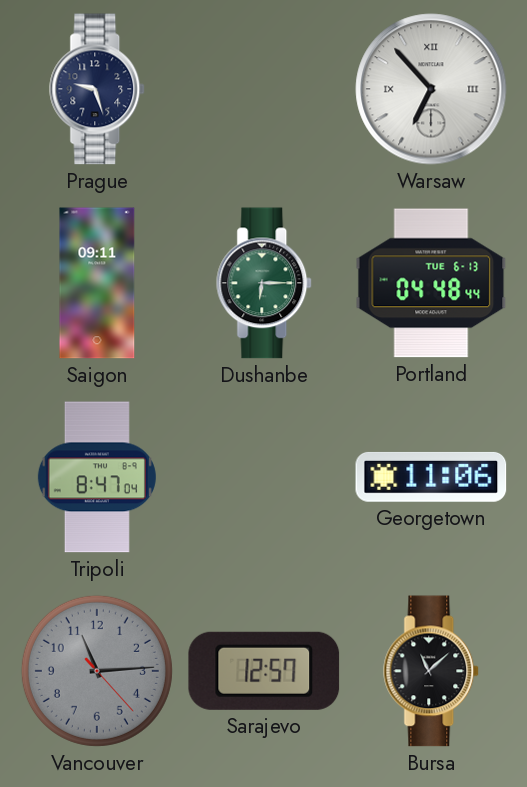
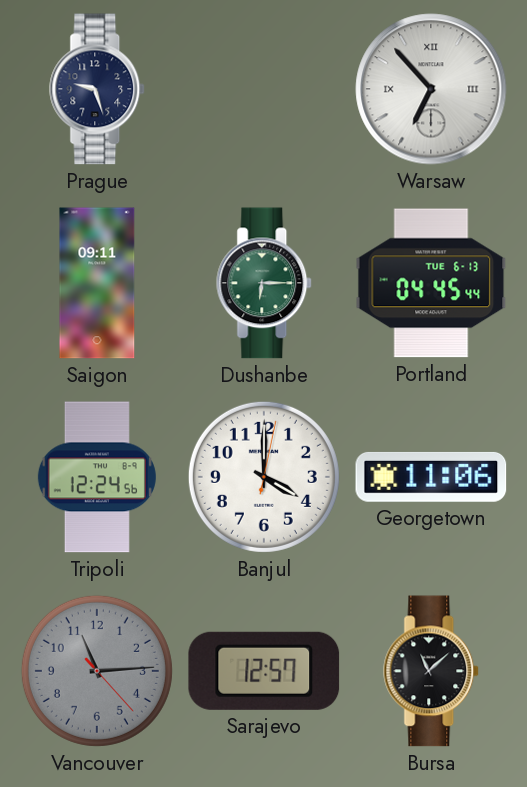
Portland: 04:48 -> 04:45 (431, 283)
Tripoli: 8:47 -> 12:24 (97, 477)
Banjul: none -> 4:00 (264, 477)
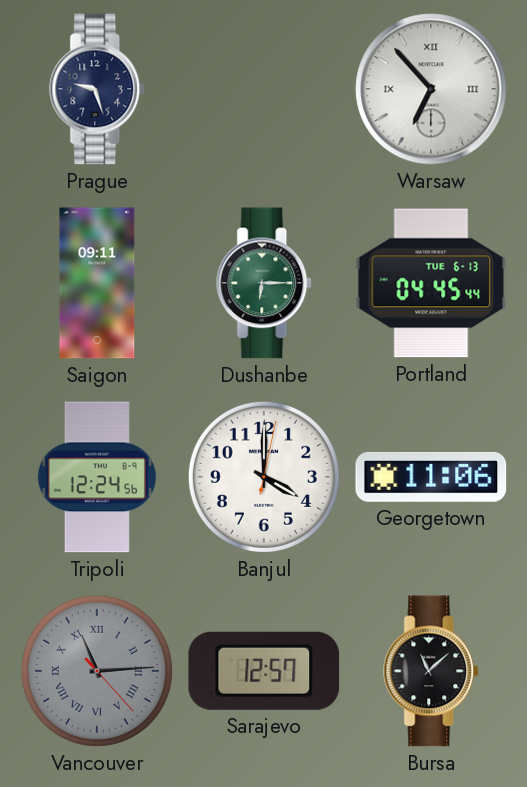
Vancouver numerals: Arabic -> Roman (97, 671)
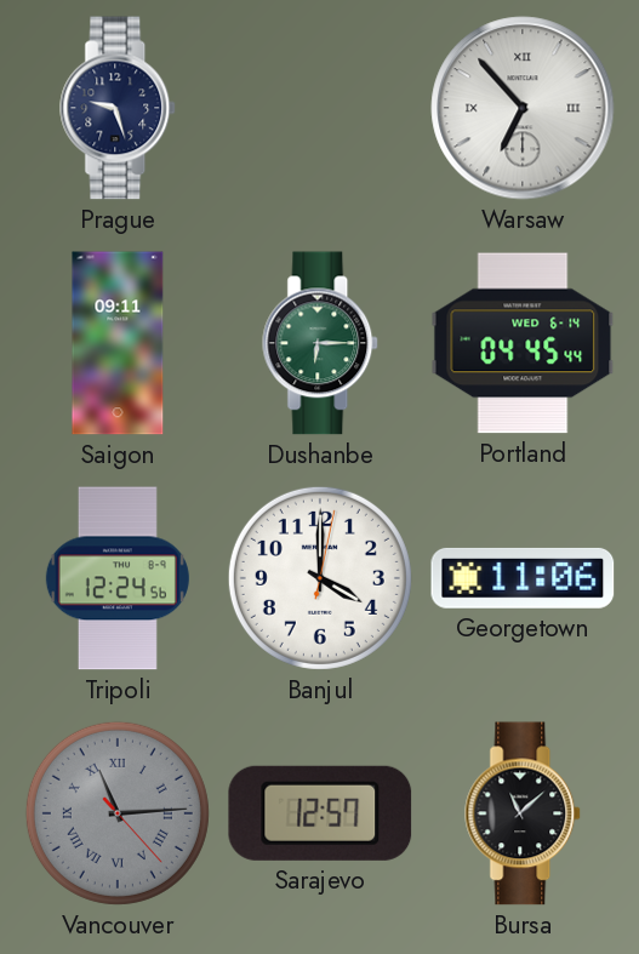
Portland date: TUE 6-13 -> WED 6-14 (523, 343)
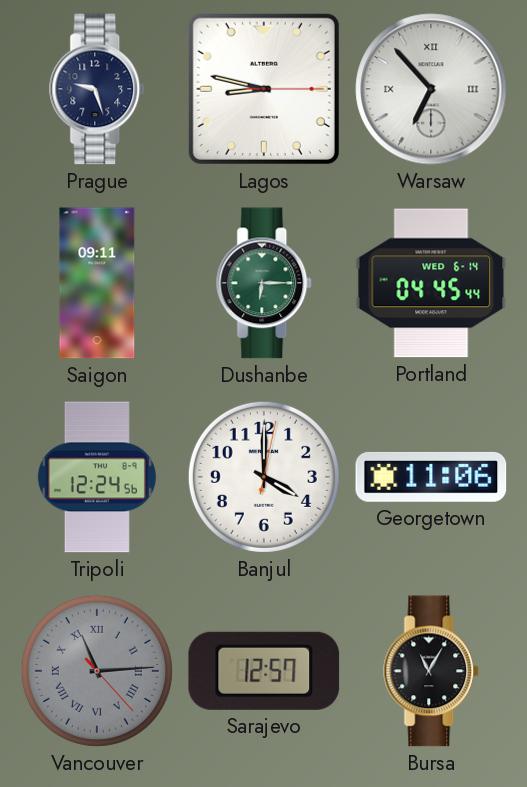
Lagos: none -> 8:47 (264, 89)
Bursa: 11:08 -> 11:05 (432, 671)
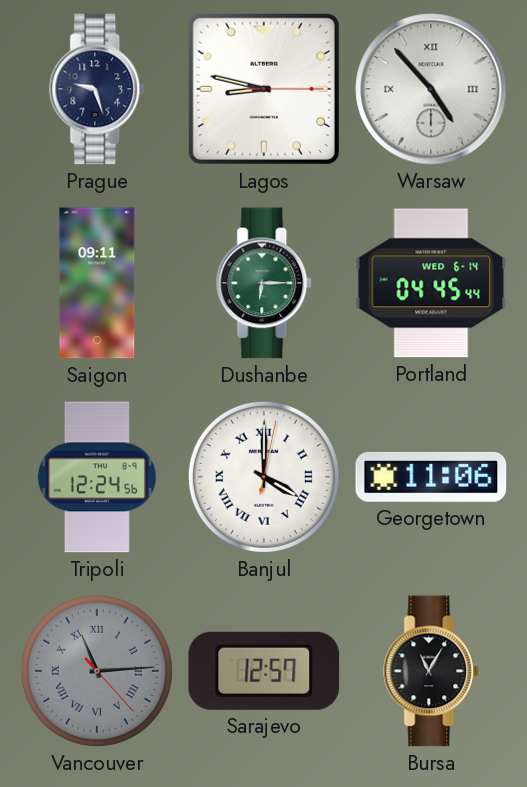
Warsaw: 6:53 -> 4:53 (431, 89)
Banjul numerals: Arabic -> Roman (264, 477)
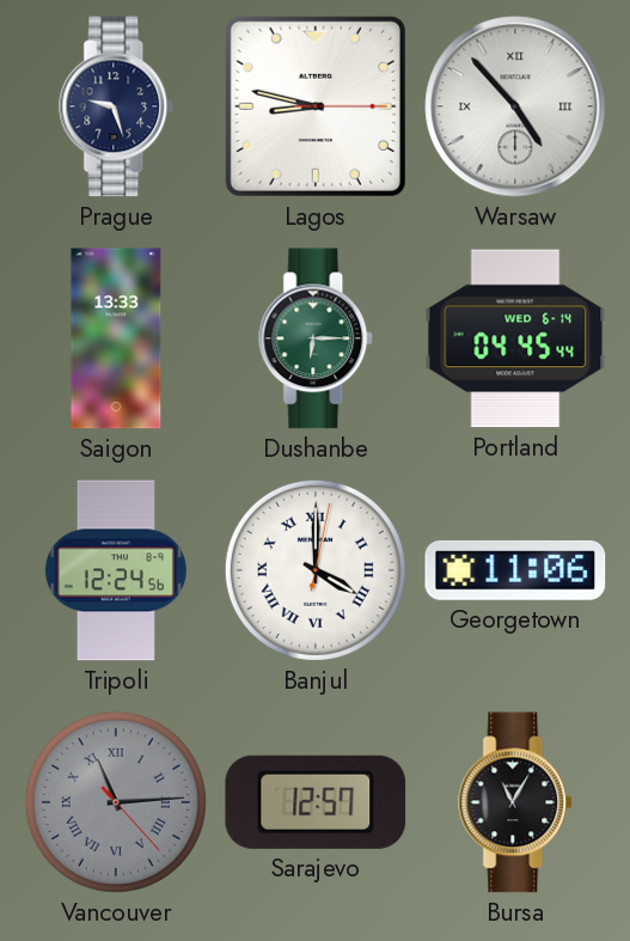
Saigon: 09:11 -> 13:33 (116, 338)
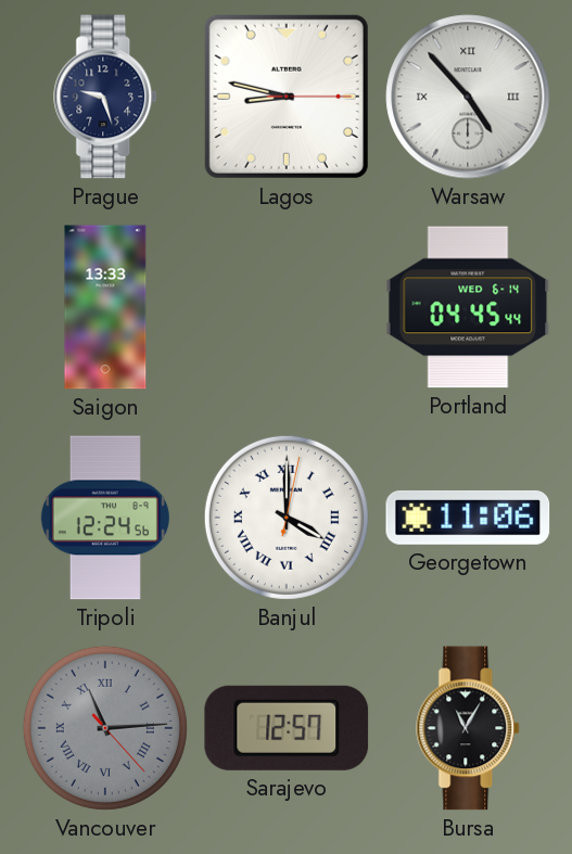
Dushanbe: 6:15 -> none (317, 338)
